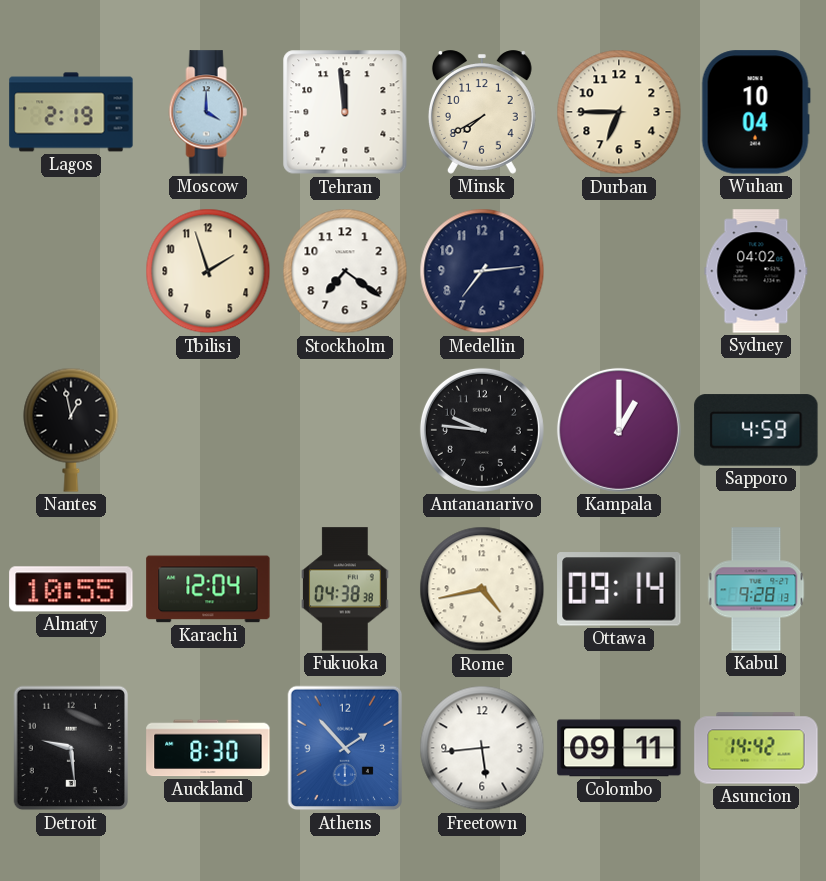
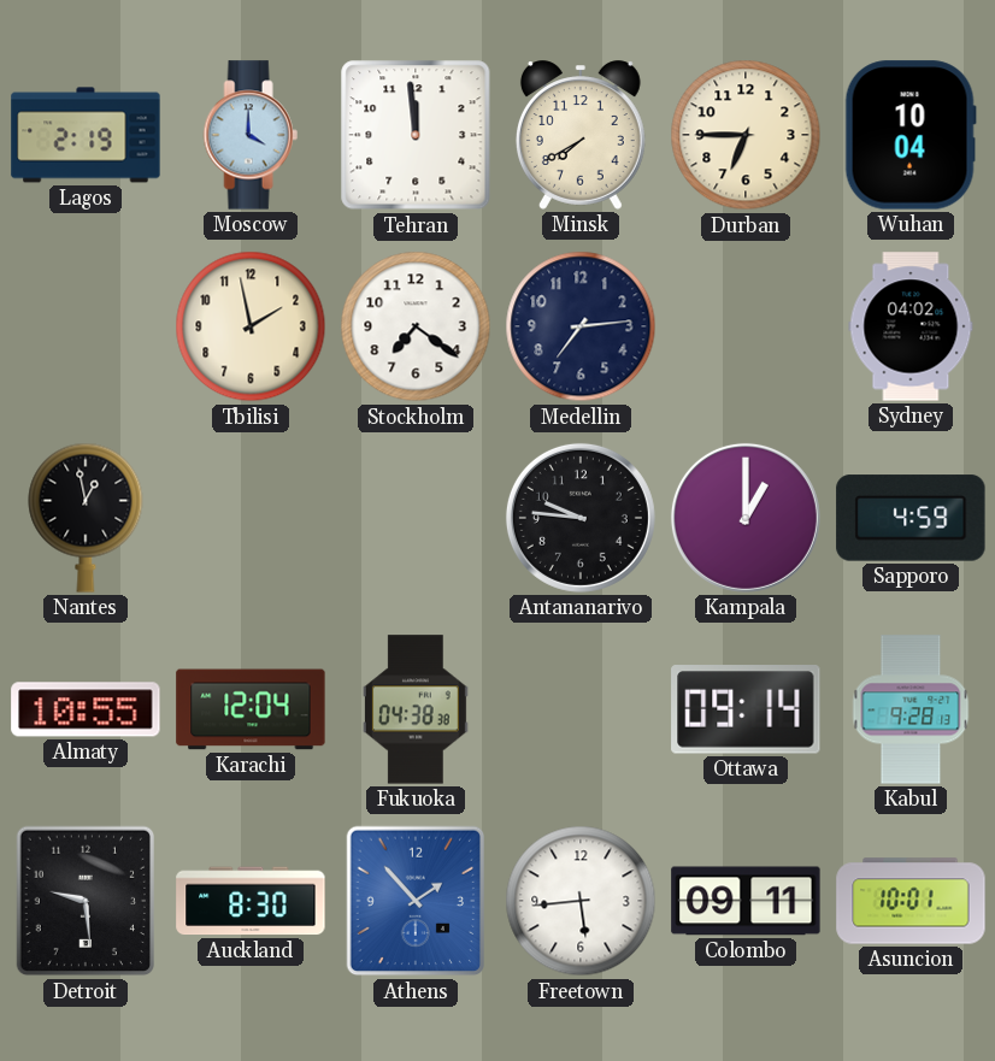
Tbilisi: 1:57 -> 1:58 (251, 326)
Rome: 4:43 -> none (482, 589)
Asuncion: 14:42 -> 10:01 (911, 901)
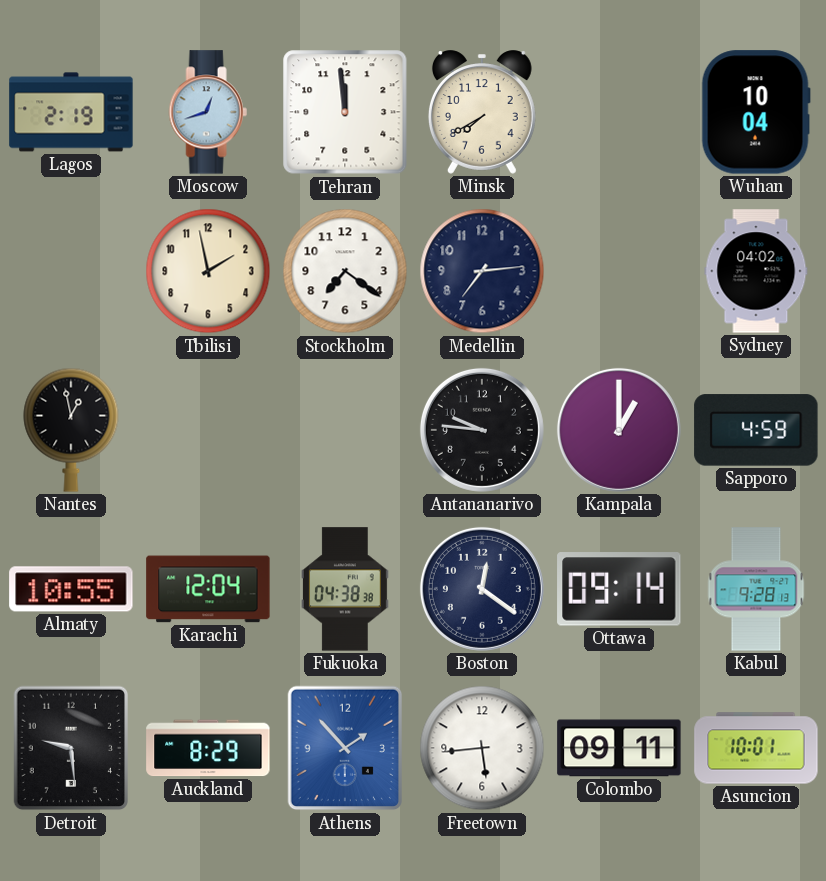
Moscow: 4:00 -> 12:42 (208, 112)
Durban: 6:45 -> none (746, 135)
Boston: none -> 12:21 (482, 589)
Auckland: 8:30 -> 8:29 (208, 748)
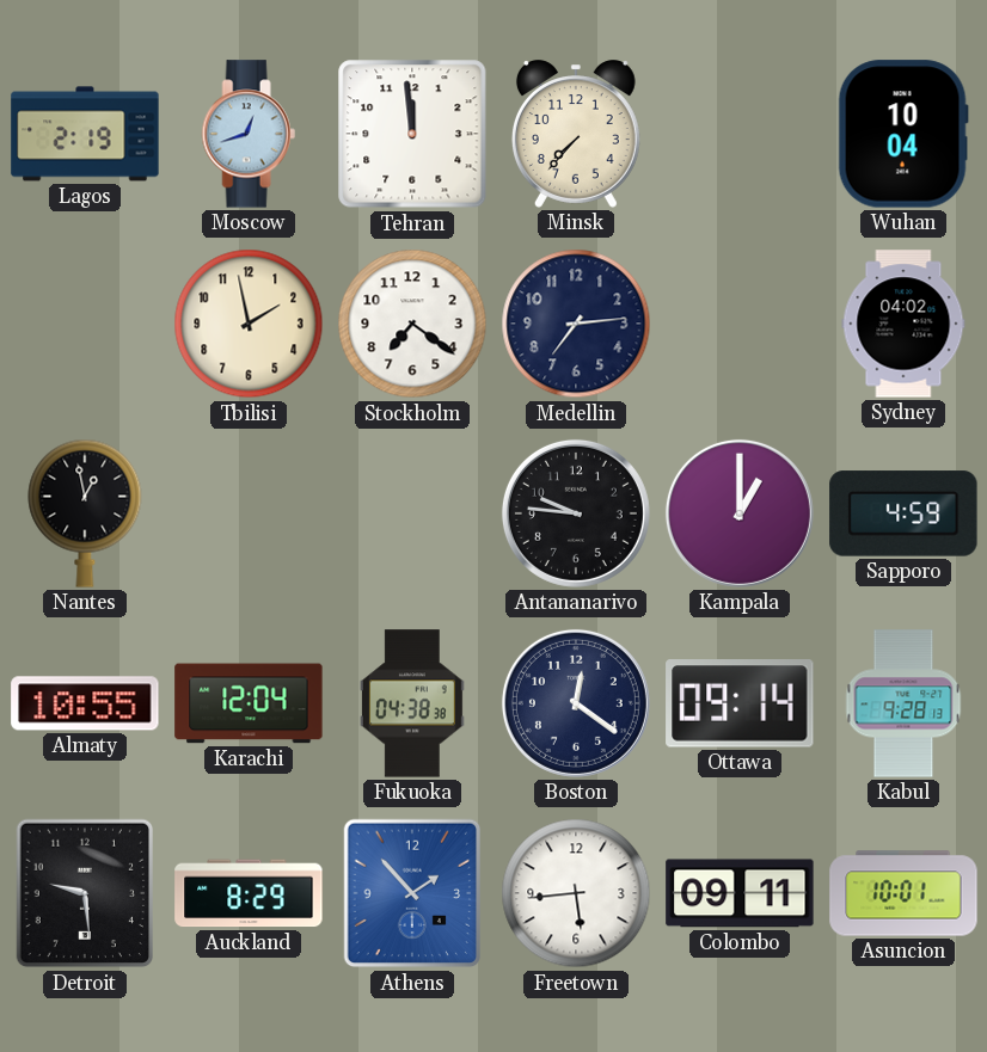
Minsk: 7:40 -> 7:37 (576, 134)
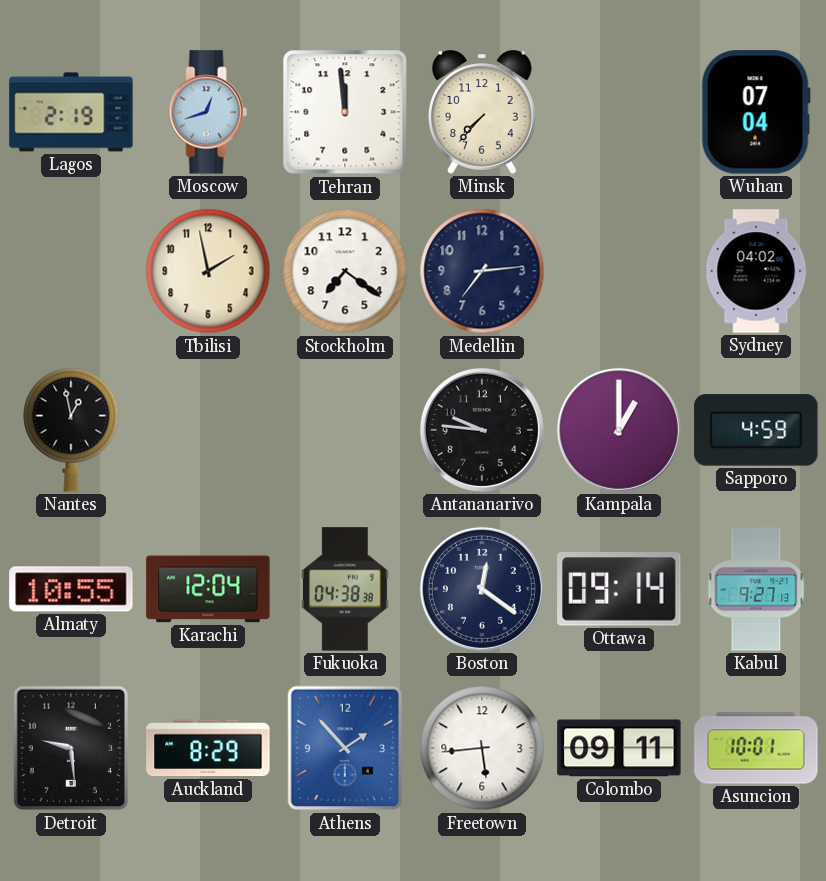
Wuhan: 10:04 -> 07:04 (756, 112)
Kabul: 9:28 -> 9:27 (756, 589)
